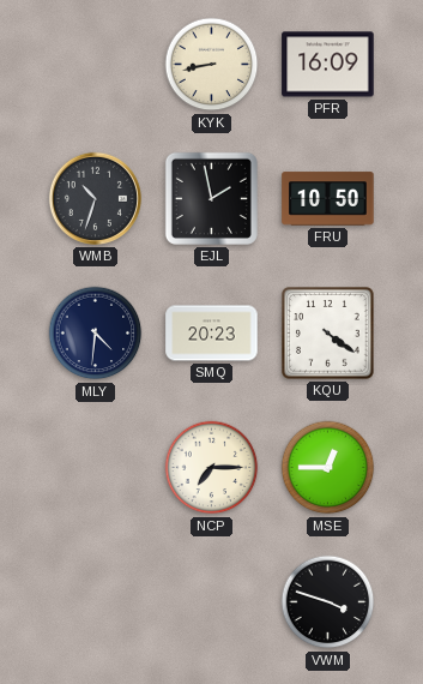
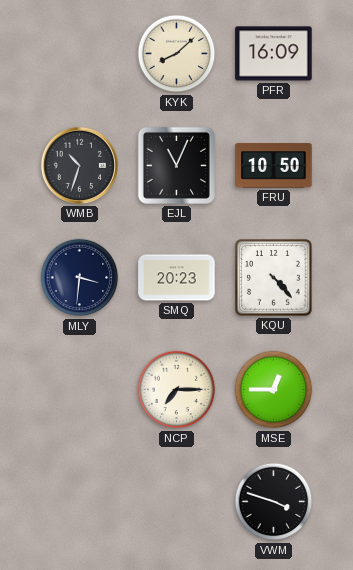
KYK: 8:43 -> 8:08 (177, 54)
EJL: 1:58 -> 11:04 (176, 165)
MLY: 4:31 -> 3:31 (80, 278)
KQU: 4:21 -> 4:23 (274, 278)
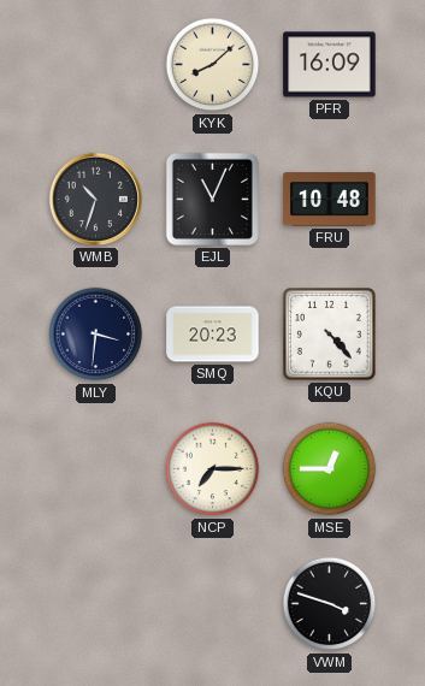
FRU: 10:50 -> 10:48 (330, 200)
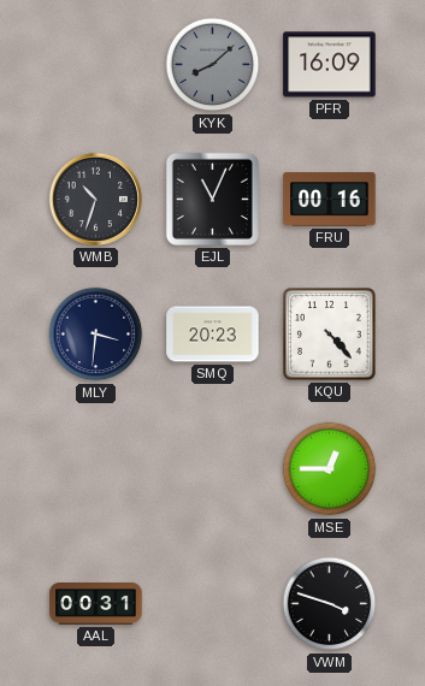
KYK dial: cream -> grey (213, 65)
FRU: 10:48 -> 00:16 (330, 200)
NCP: 7:15 -> none (213, 469)
AAL: none -> 00:31 (96, 604)
